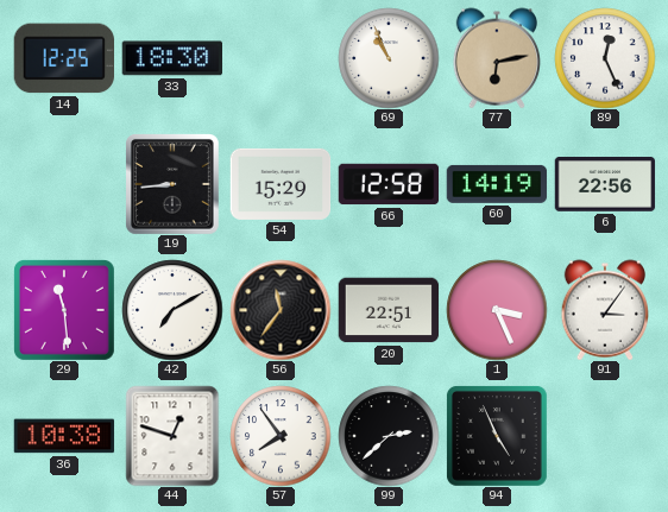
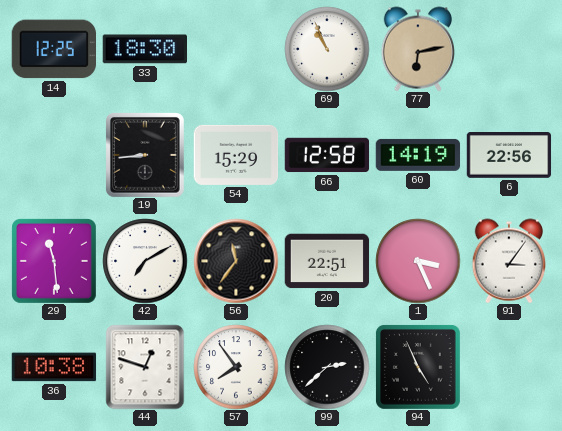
89: 12:26 -> none (605, 58)
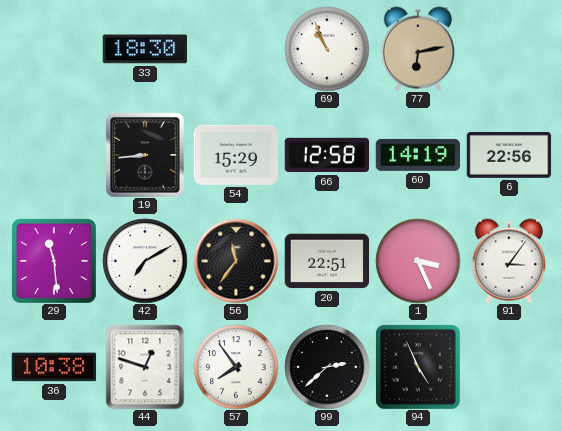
14: 12:25 -> none (53, 49)
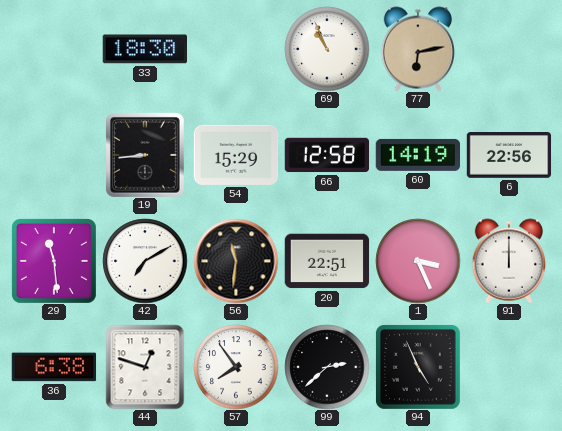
56: 11:36 -> 11:31 (236, 261)
91: 3:06 -> 12:00 (509, 261)
36: 10:38 -> 6:38 (54, 367)
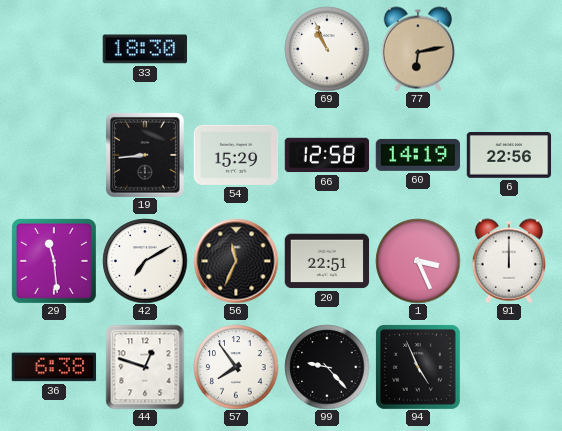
56: 11:31 -> 11:34 (236, 261)
99: 2:38 -> 9:23 (327, 367)
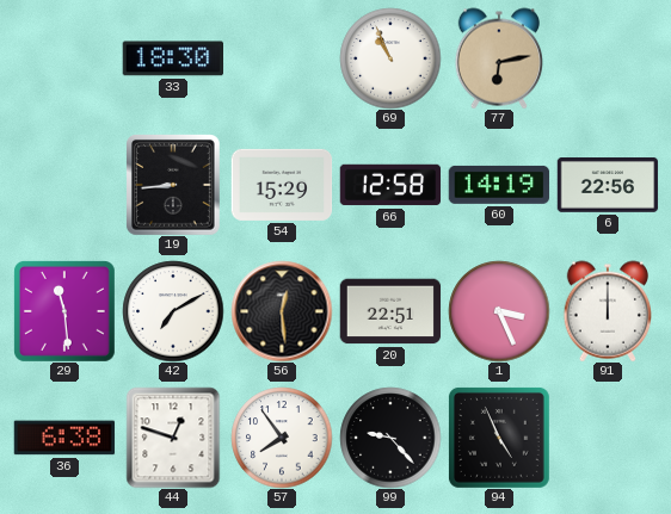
56: 11:34 -> 12:29 (282, 311)
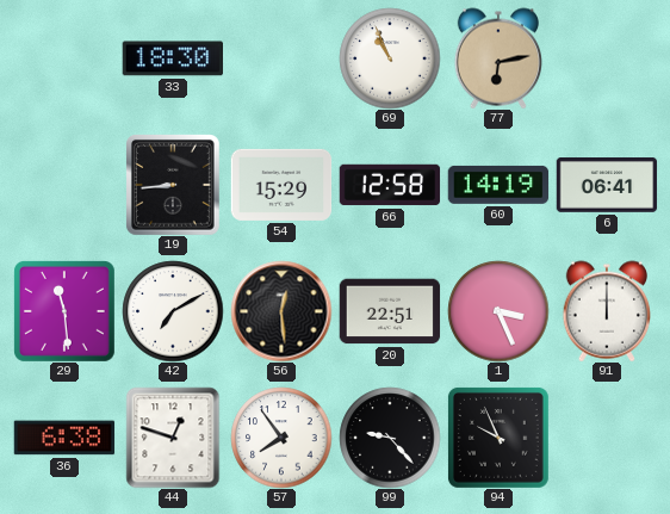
6: 22:56 -> 06:41 (607, 185)
94: 4:56 -> 9:56 (498, 438)
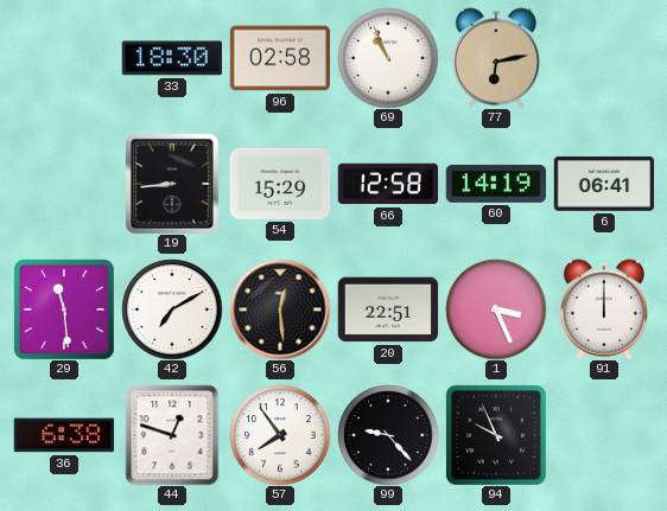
96: none -> 02:58 (280, 58)
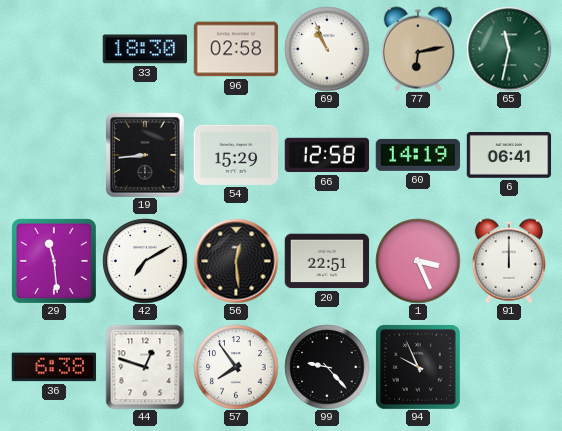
65: none -> 11:32 (509, 49)
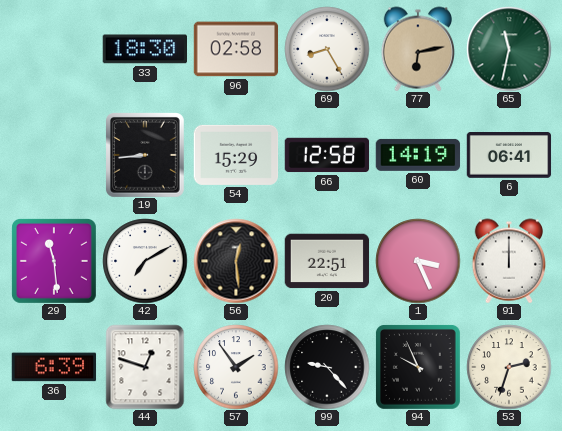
69: 10:56 -> 8:25 (327, 49)
36: 6:38 -> 6:39 (54, 367)
57: 7:54 -> 1:54 (236, 367)
53: none -> 2:33 (509, 367)
